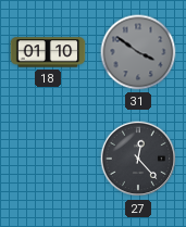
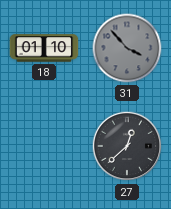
31: 3:51 -> 3:53 (127, 48)
27: 12:23 -> 12:38 (127, 146)
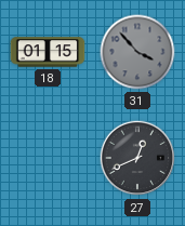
18: 01:10 -> 01:15 (48, 52)
27: 12:38 -> 12:41 (137, 158)
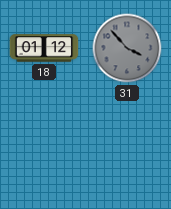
18: 01:15 -> 01:12 (44, 48)
27: 12:41 -> none (137, 158)
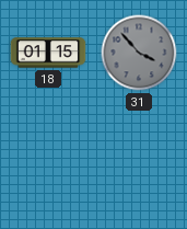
18: 01:12 -> 01:15 (48, 53)
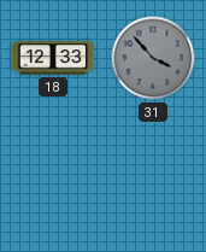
18: 01:15 -> 12:33 (53, 58)
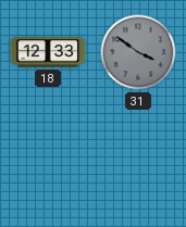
31: 3:53 -> 3:51 (138, 52)
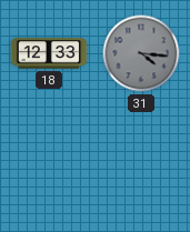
31: 3:51 -> 4:16 (141, 53)
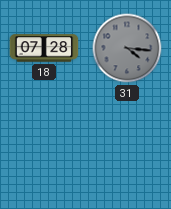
18: 12:33 -> 07:28 (44, 48)
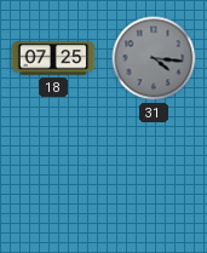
18: 07:28 -> 07:25 (53, 58)
